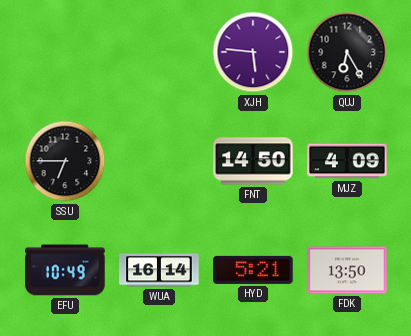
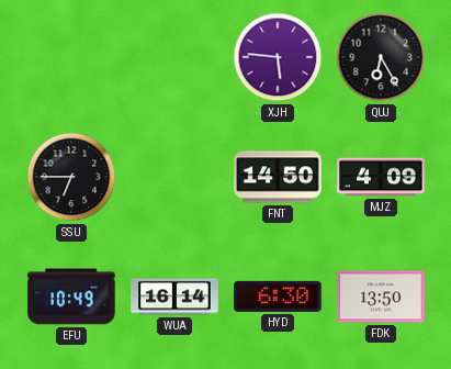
HYD: 5:21 -> 6:30 (278, 297)
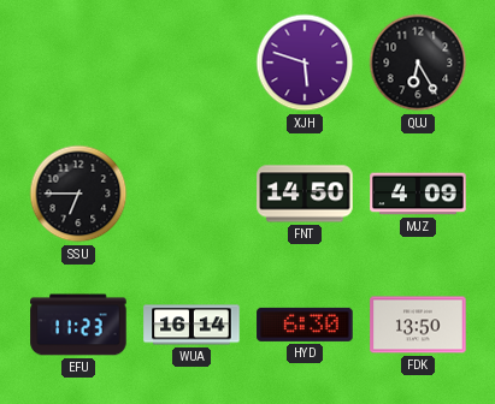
XJH: 5:46 -> 5:48 (305, 63)
EFU: 10:49 -> 11:23 (78, 325)
